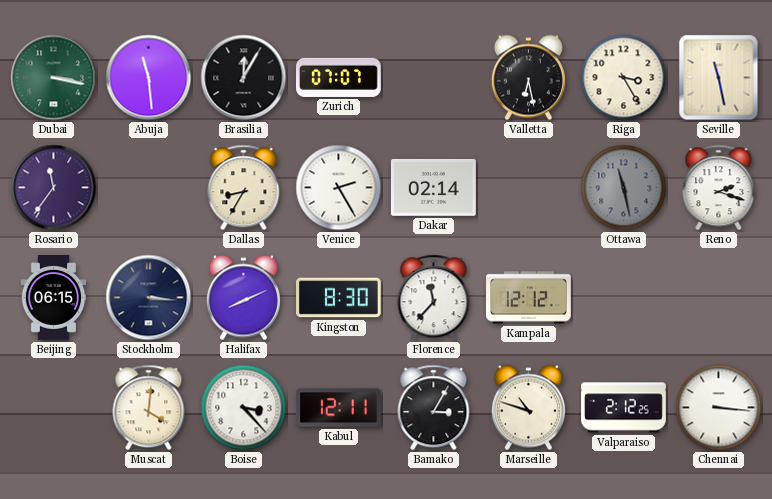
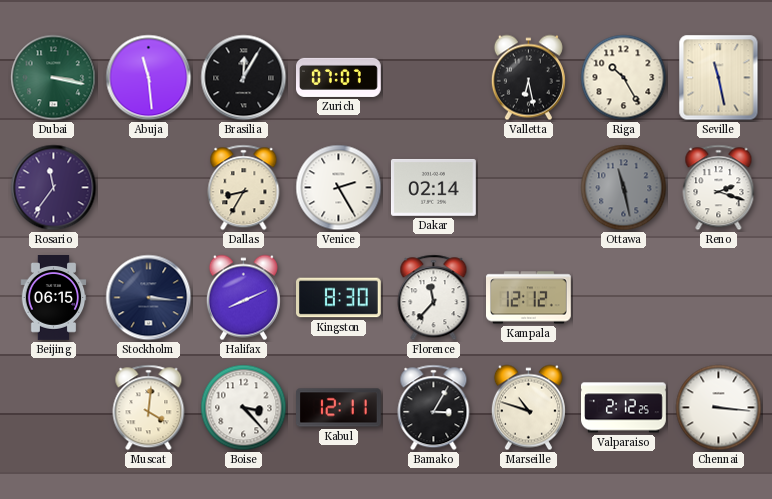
Riga: 3:25 -> 10:25 (624, 78)
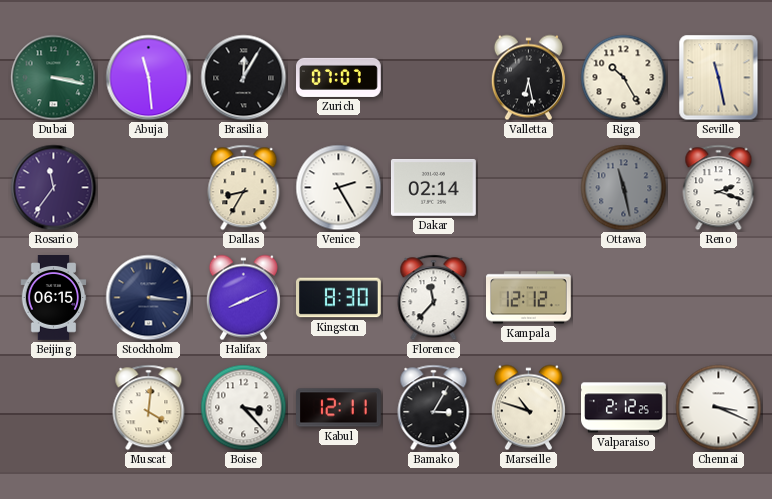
Chennai: 3:16 -> 3:19 (719, 408)
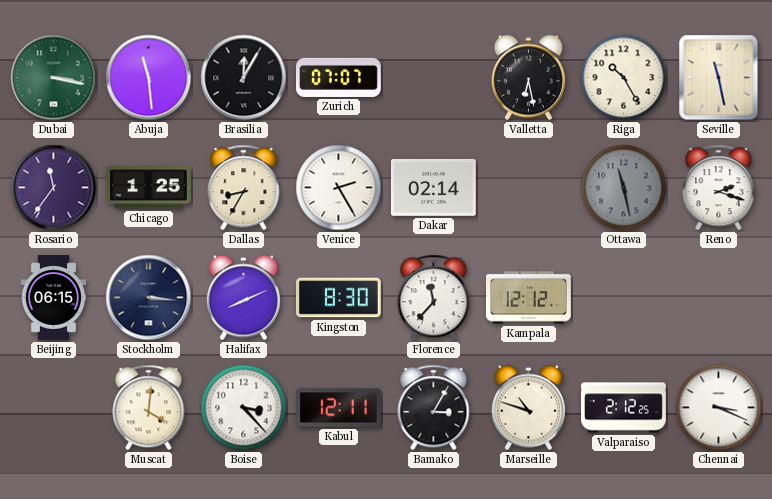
Chicago: none -> 1:25 (149, 188)
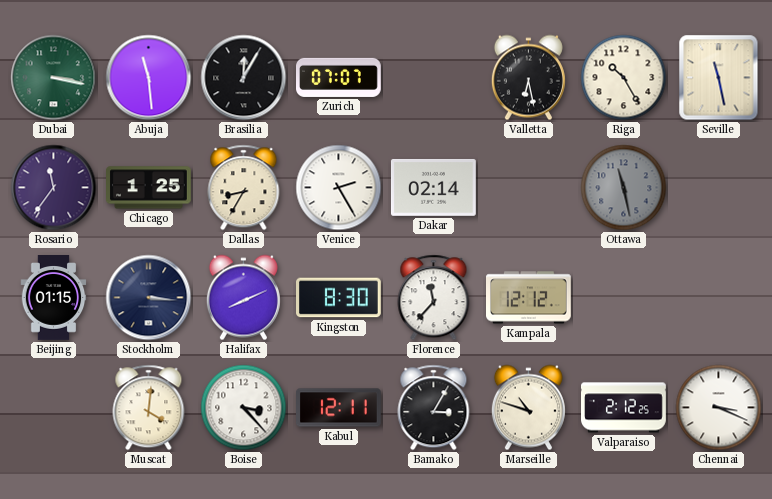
Reno: 2:18 -> none (719, 188)
Beijing: 06:15 -> 01:15 (54, 298)
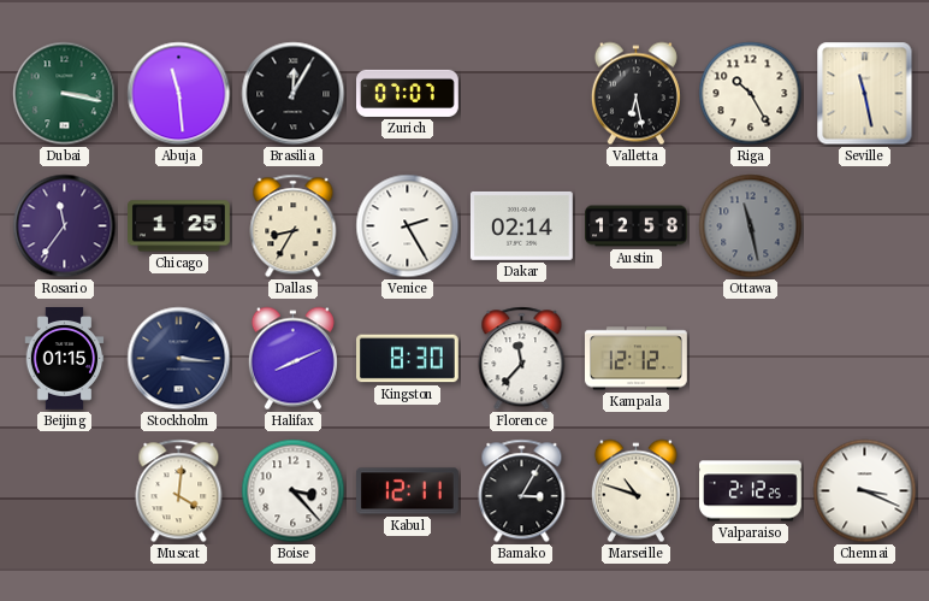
Austin: none -> 12:58 (637, 226)
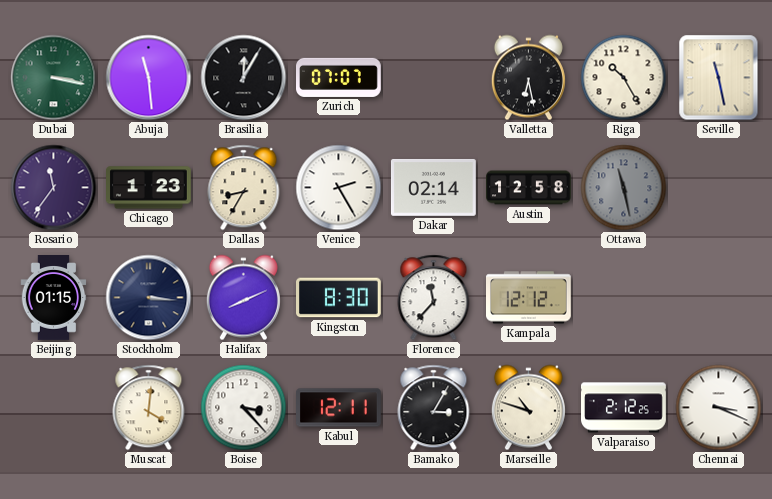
Chicago: 1:25 -> 1:23 (149, 188)
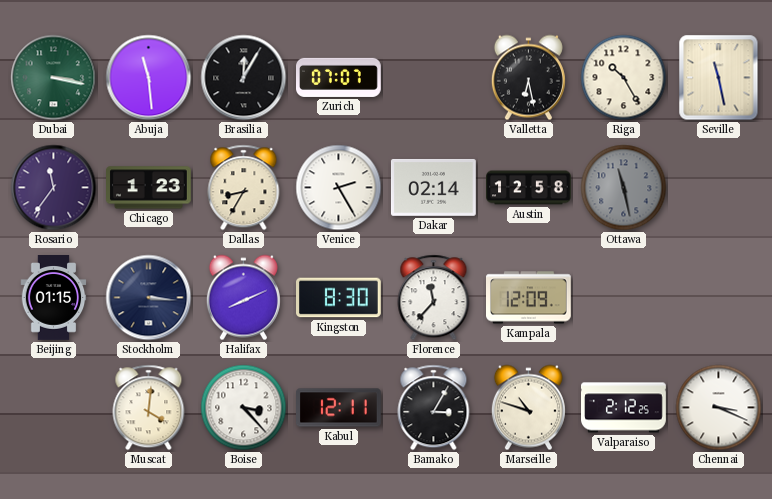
Kampala: 12:12 -> 12:09 (529, 298)
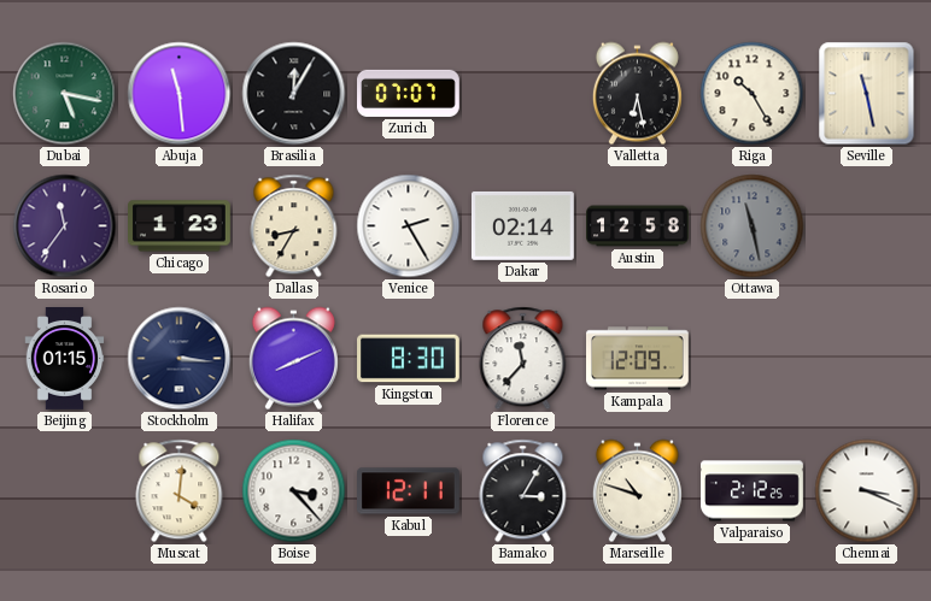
Dubai: 3:17 -> 5:17 (65, 94)
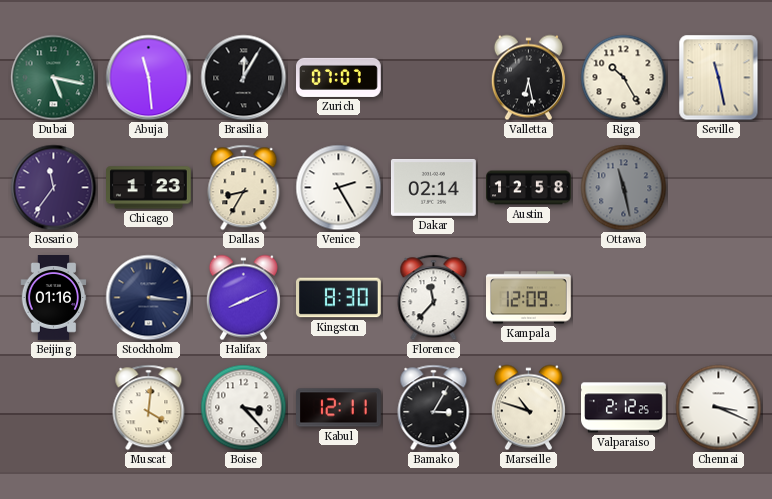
Beijing: 01:15 -> 01:16 (54, 298)
